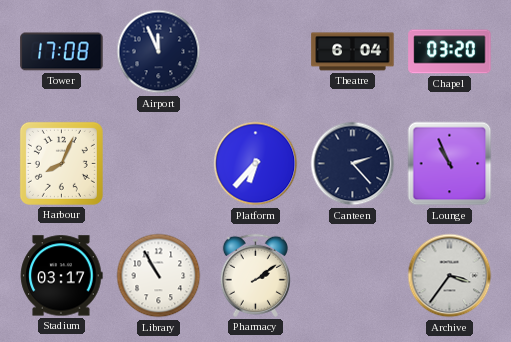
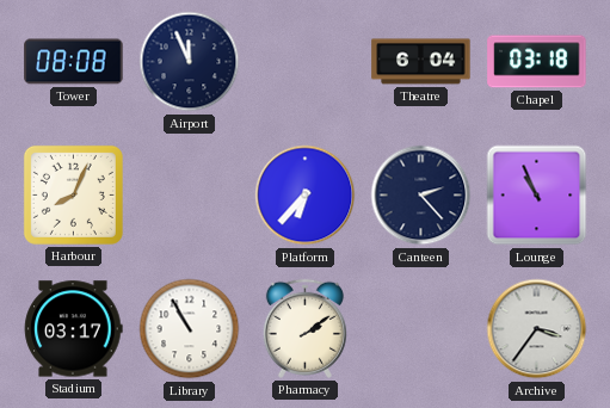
Tower: 17:08 -> 08:08 (74, 62)
Chapel: 03:20 -> 03:18 (537, 62)
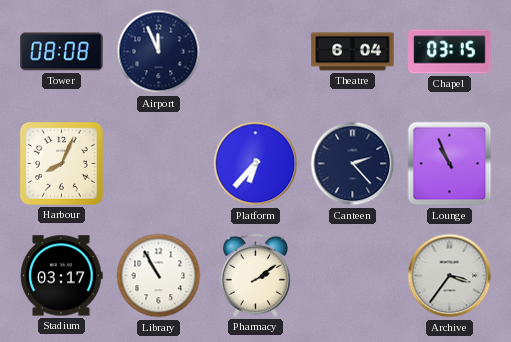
Chapel: 03:18 -> 03:15 (450, 52)
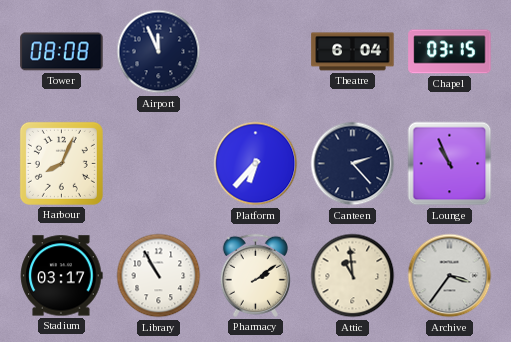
Attic: none -> 10:59 (353, 276)
